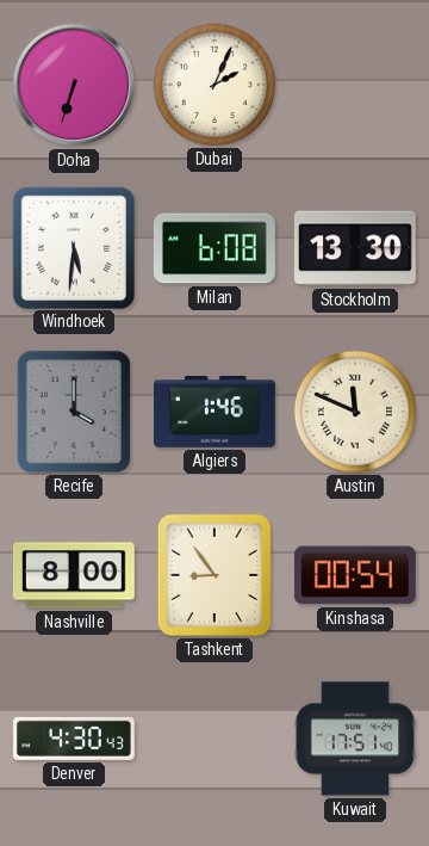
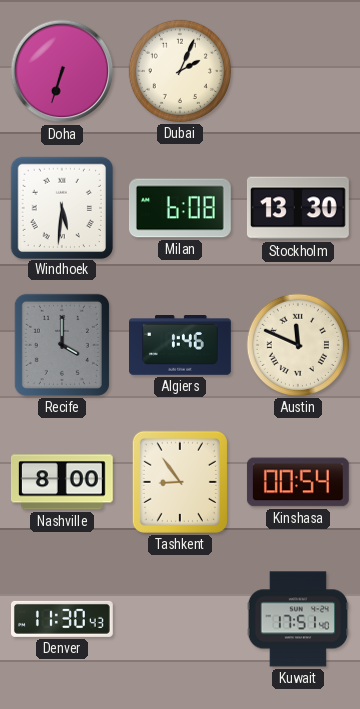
Denver: 4:30 -> 11:30 (63, 619)
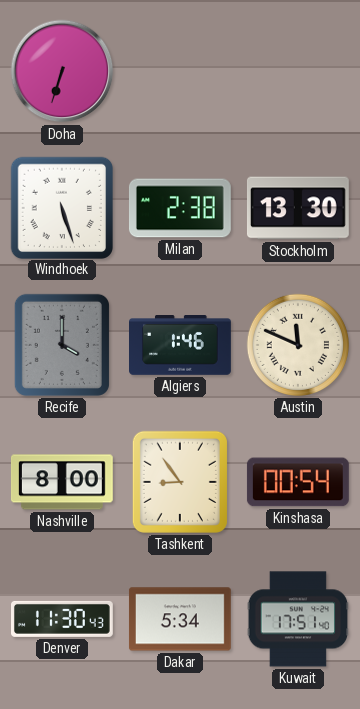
Dubai: 2:04 -> none (180, 71)
Windhoek: 5:31 -> 5:27 (61, 207)
Milan: 6:08 -> 2:38 (180, 208)
Dakar: none -> 5:34 (180, 619)
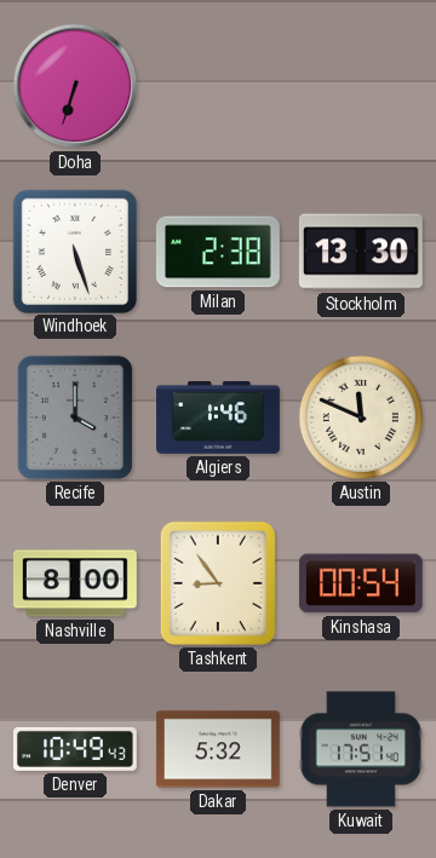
Denver: 11:30 -> 10:49 (76, 749)
Dakar: 5:34 -> 5:32 (218, 749)
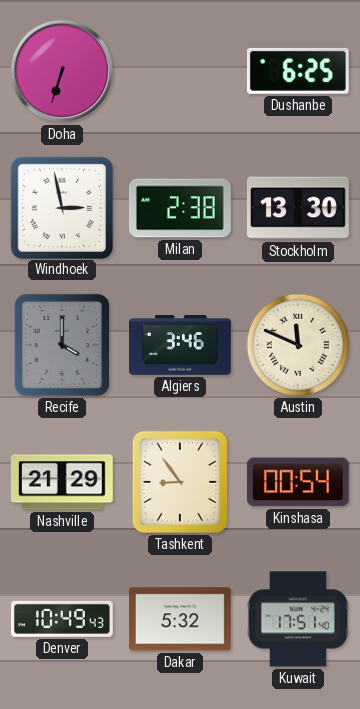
Dushanbe: none -> 6:25 (298, 71)
Windhoek: 5:27 -> 2:58 (61, 207)
Algiers: 1:46 -> 3:46 (181, 346)
Nashville: 8:00 -> 21:29 (62, 482)
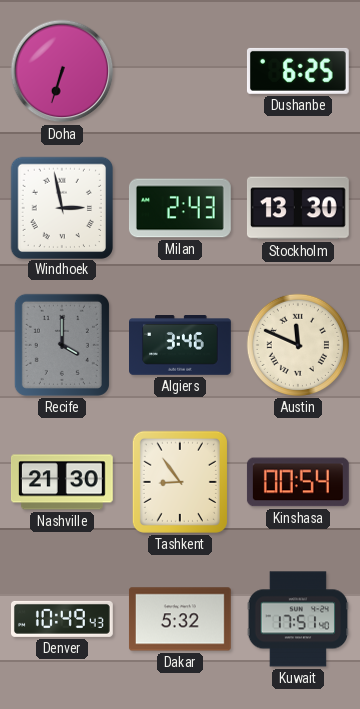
Milan: 2:38 -> 2:43 (180, 208)
Nashville: 21:29 -> 21:30 (62, 482)
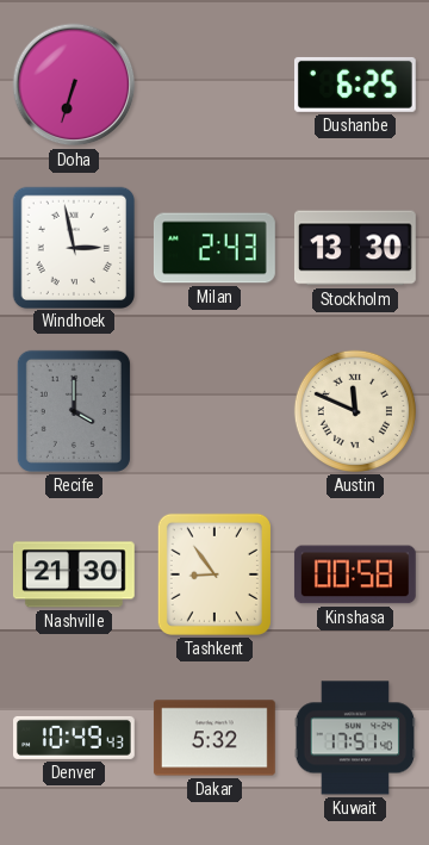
Algiers: 3:46 -> none (181, 346)
Kinshasa: 00:54 -> 00:58 (355, 574)
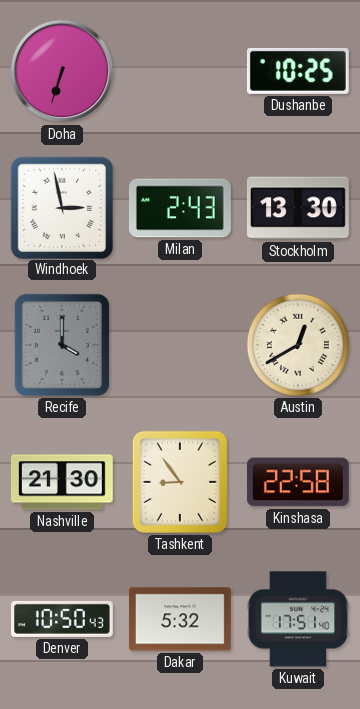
Dushanbe: 6:25 -> 10:25 (298, 71)
Austin: 11:49 -> 12:40 (298, 345)
Kinshasa: 00:58 -> 22:58 (298, 482)
Denver: 10:49 -> 10:50 (63, 619)
